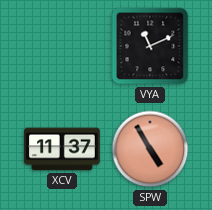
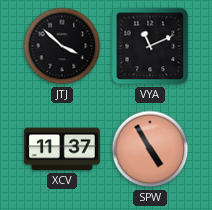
JTJ: none -> 3:52 (62, 46)
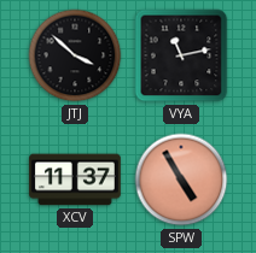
VYA: 11:11 -> 11:13 (181, 55)
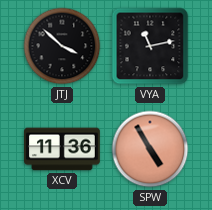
XCV: 11:37 -> 11:36 (62, 149)
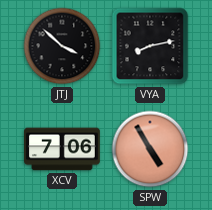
VYA: 11:13 -> 8:13 (150, 46)
XCV: 11:36 -> 7:06 (62, 149)
